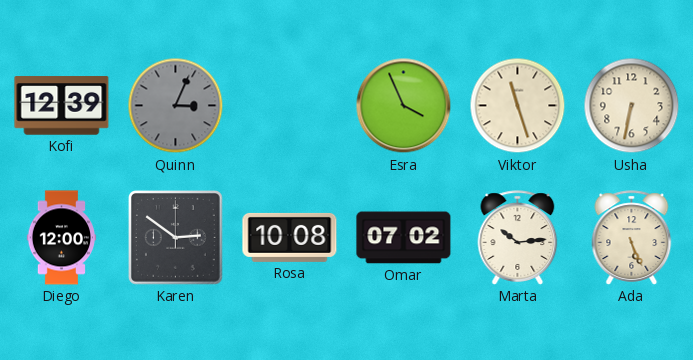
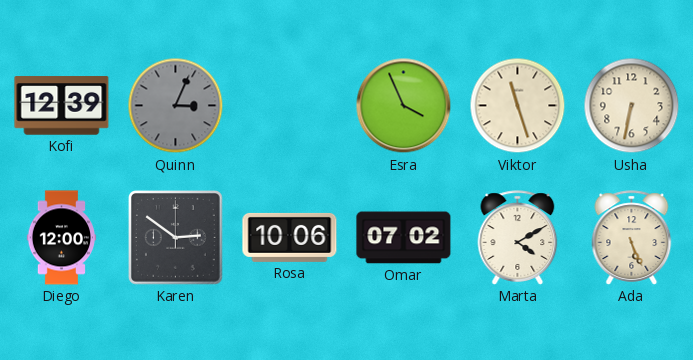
Rosa: 10:08 -> 10:06 (290, 237)
Marta: 10:14 -> 4:10 (518, 238)
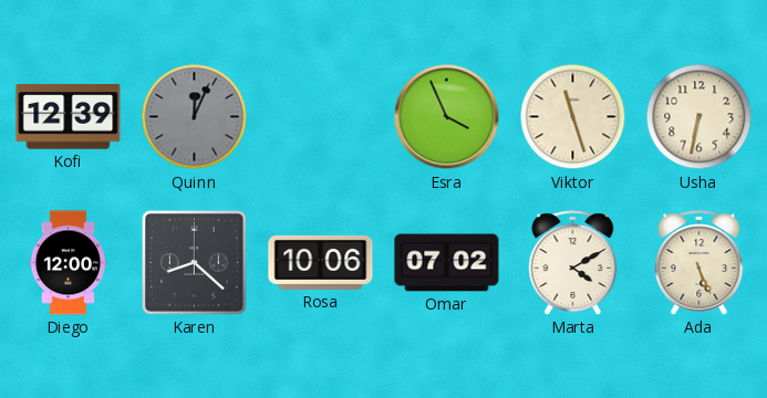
Quinn: 3:04 -> 12:04 (195, 117)
Karen: 2:51 -> 8:22 (195, 263)
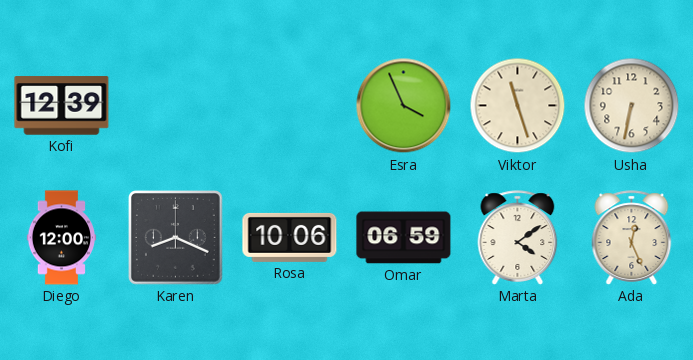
Quinn: 12:04 -> none (195, 117)
Karen: 8:22 -> 8:19 (176, 238)
Omar: 07:02 -> 06:59 (404, 238)
Marta: 4:10 -> 4:09 (518, 238)
Ada: 5:26 -> 12:26 (632, 238)
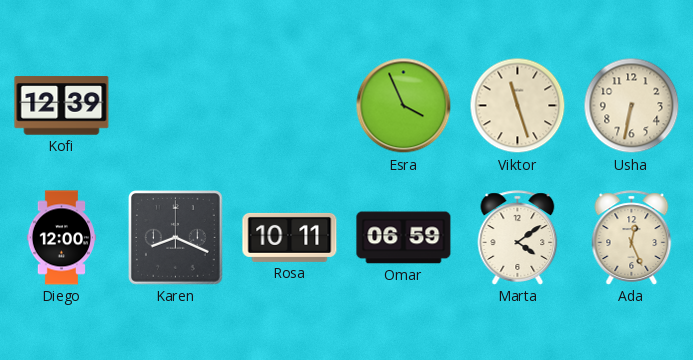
Rosa: 10:06 -> 10:11 (290, 237)
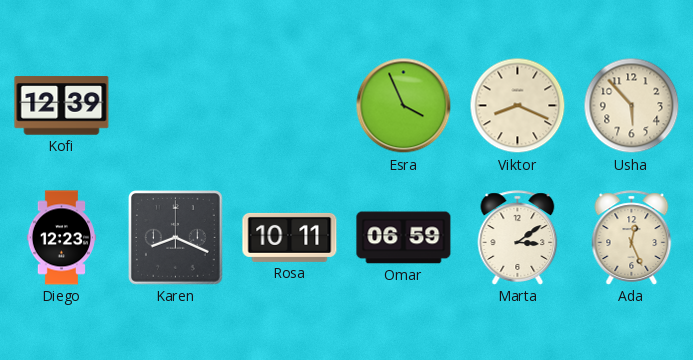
Viktor: 11:27 -> 8:19 (518, 106)
Usha: 6:32 -> 5:53 (632, 106)
Diego: 12:00 -> 12:23 (62, 238)
Marta: 4:09 -> 3:09 (518, 238)
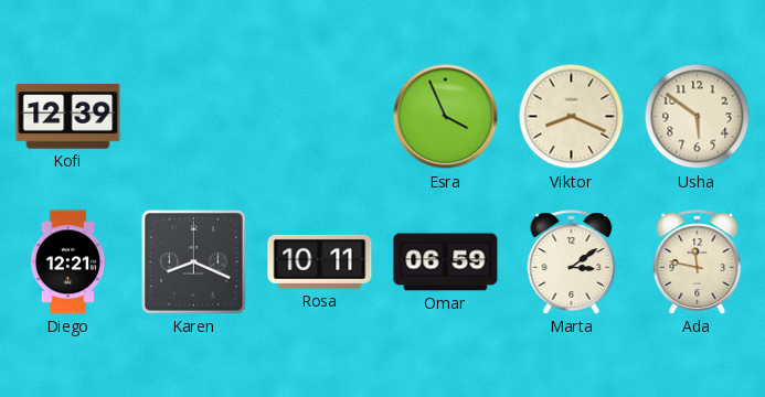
Usha: 5:53 -> 5:51 (698, 117)
Diego: 12:23 -> 12:21 (68, 262)
Ada: 12:26 -> 11:47 (698, 262)
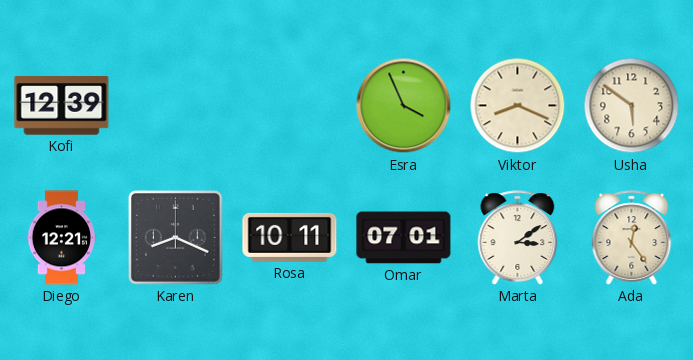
Omar: 06:59 -> 07:01 (404, 238)
Ada: 11:47 -> 12:24 (632, 238)
